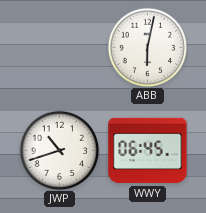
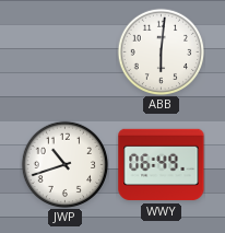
ABB: 6:02 -> 6:01 (161, 51)
WWY: 06:45 -> 06:49 (162, 165)
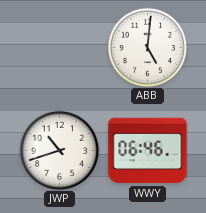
ABB: 6:01 -> 5:01 (147, 47)
WWY: 06:49 -> 06:46 (148, 151)
